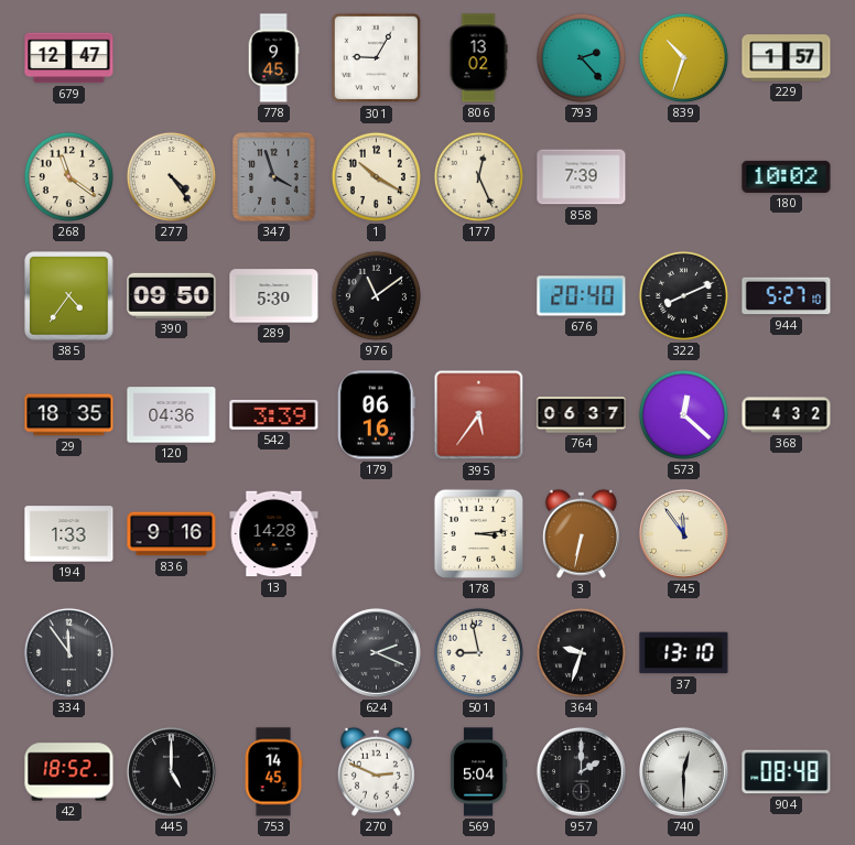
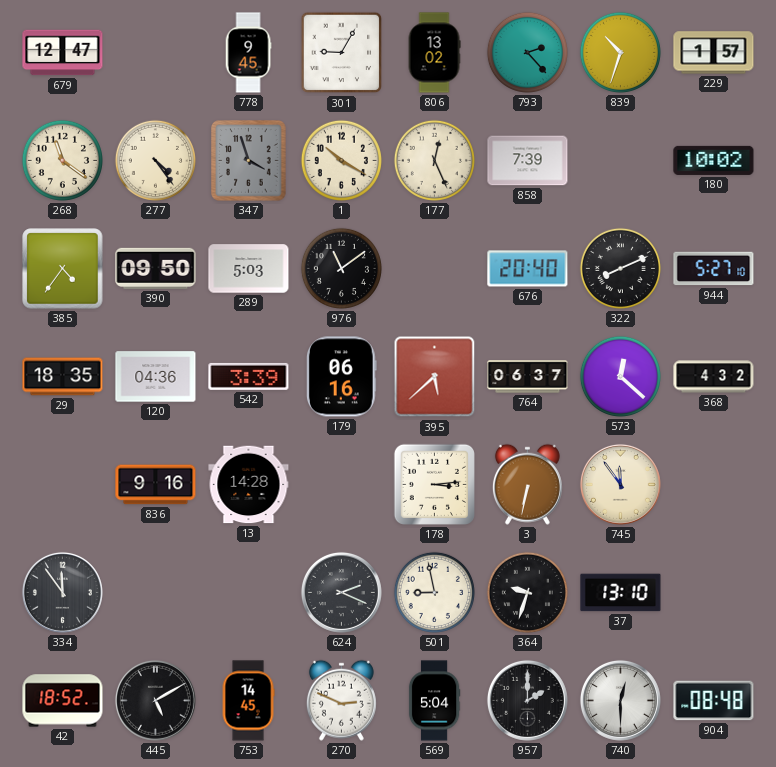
289: 5:30 -> 5:03 (249, 269)
395: 5:36 -> 5:38 (435, 377)
194: 1:33 -> none (69, 534)
445: 5:00 -> 5:10 (155, 700)
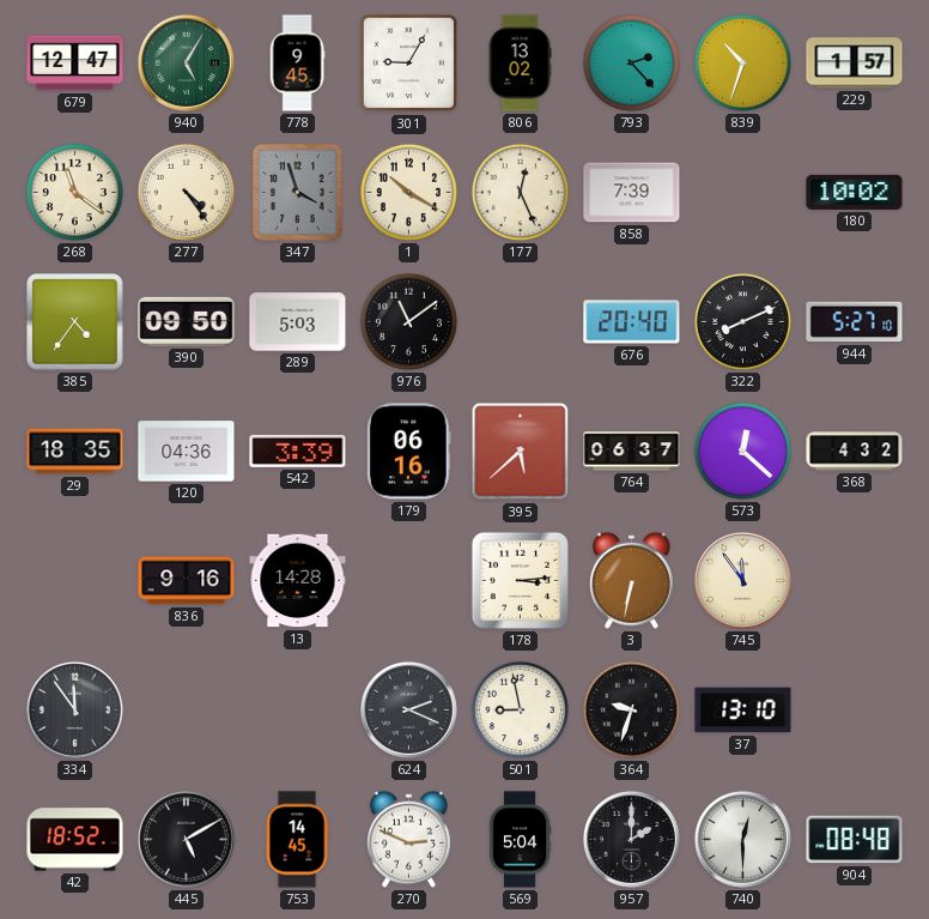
940: none -> 5:05 (186, 62)
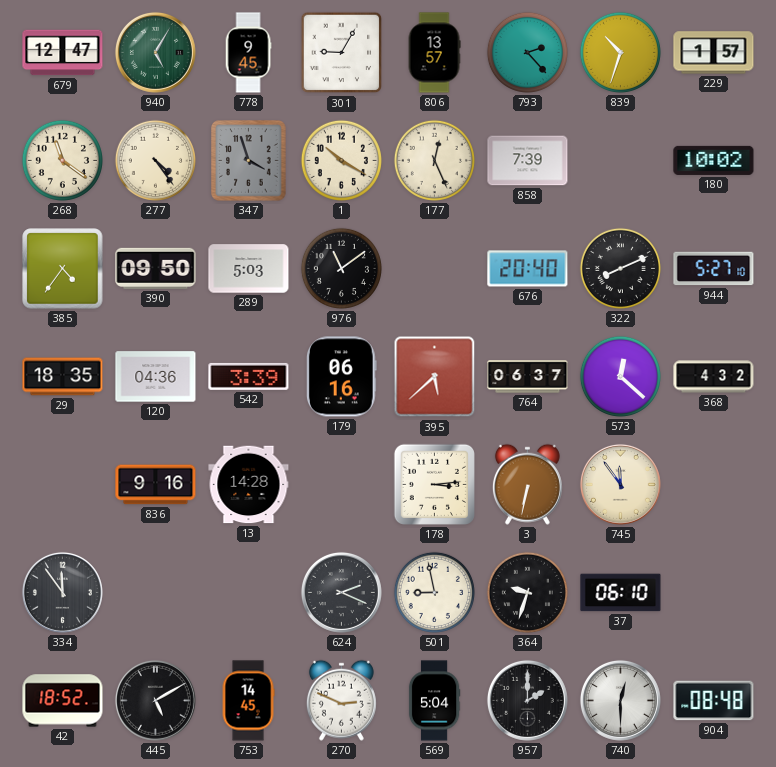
806: 13:02 -> 13:57 (434, 53)
37: 13:10 -> 06:10 (621, 593)
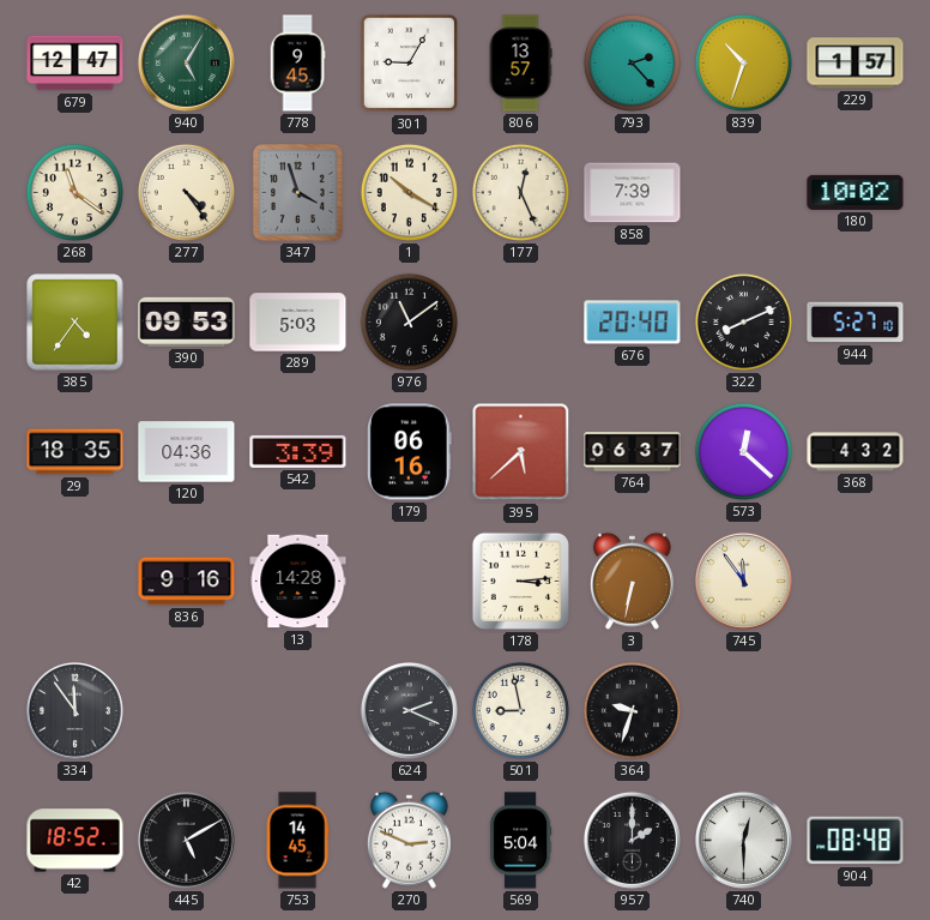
390: 09:50 -> 09:53 (187, 321)
37: 06:10 -> none (621, 593)
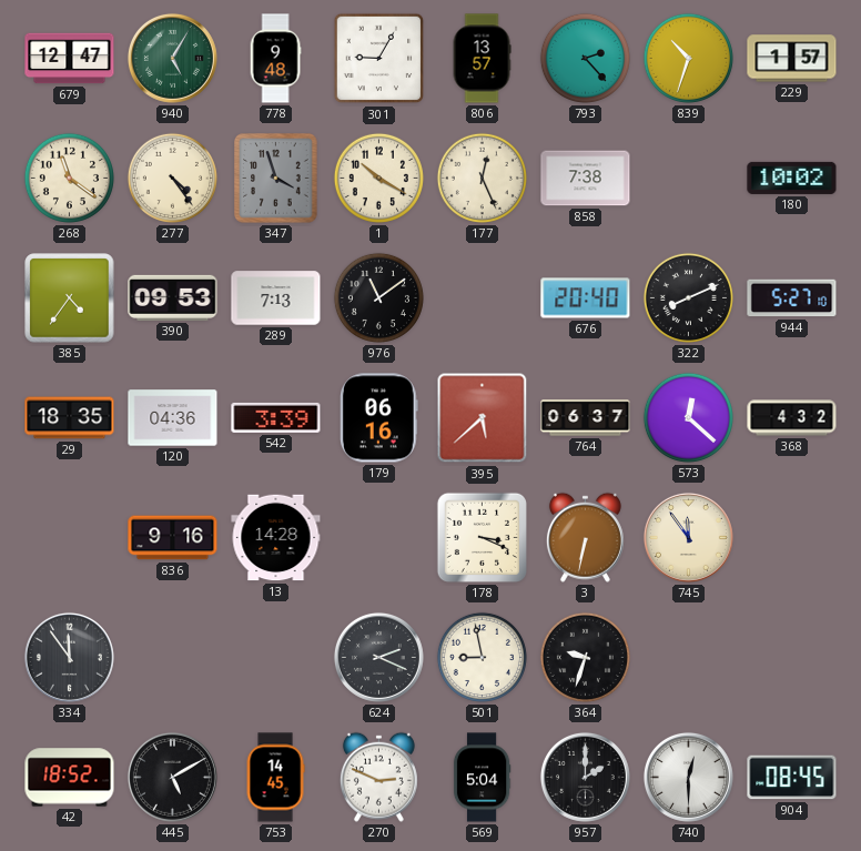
778: 9:45 -> 9:48 (275, 59)
858: 7:39 -> 7:38 (586, 179)
289: 5:03 -> 7:13 (276, 298)
178: 3:14 -> 3:19 (482, 537)
904: 08:48 -> 08:45 (792, 778)
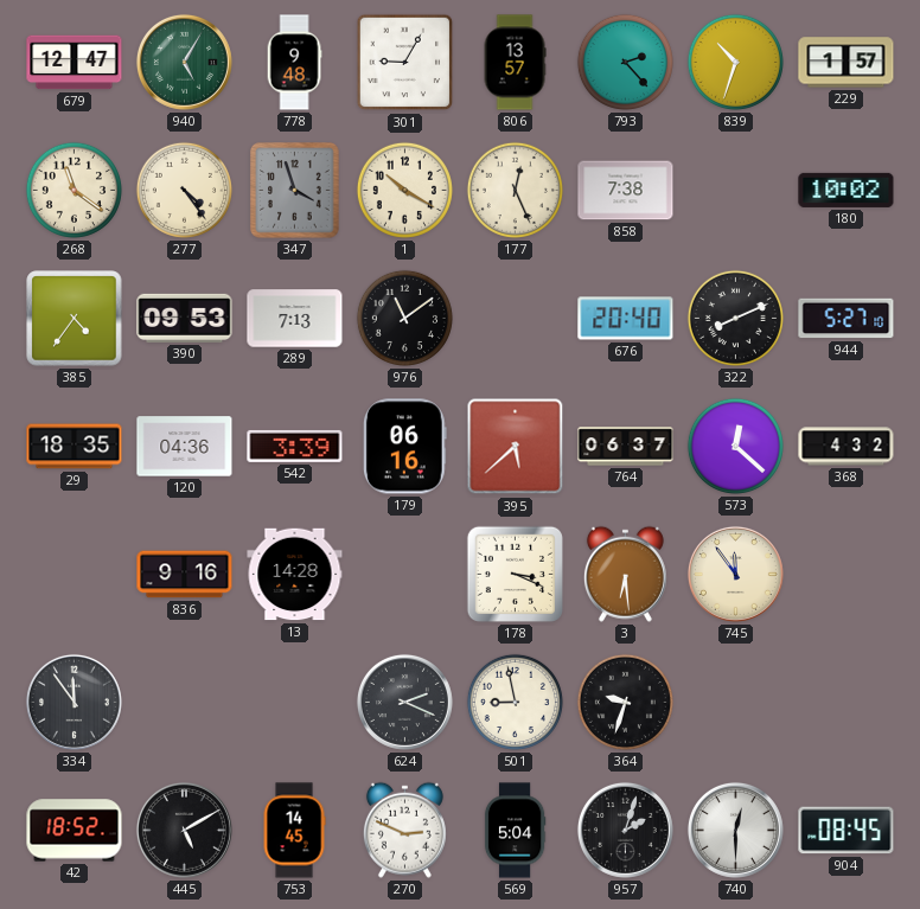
3: 6:32 -> 6:29 (625, 574)
957: 2:00 -> 2:03 (625, 830)
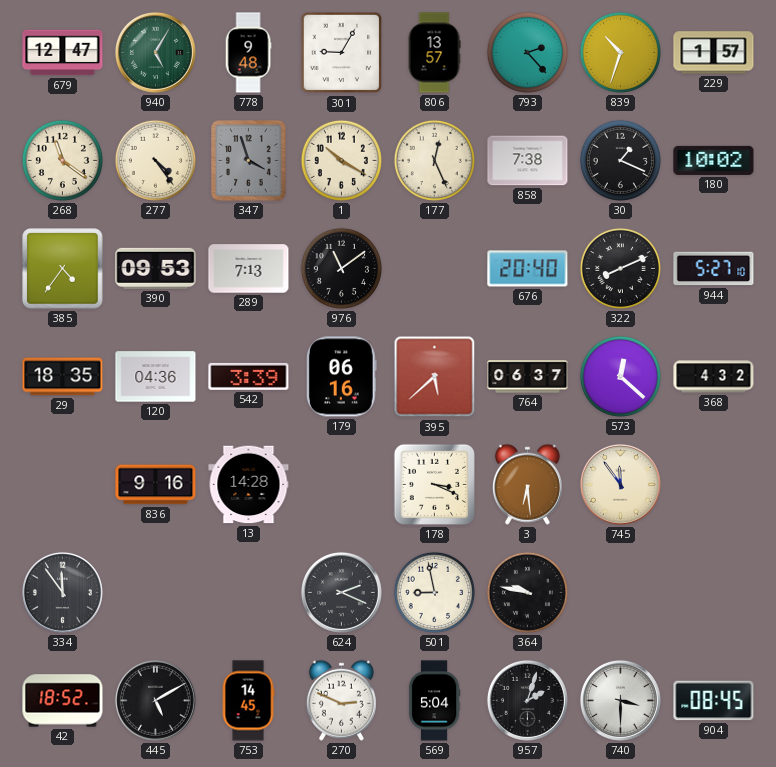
30: none -> 1:19 (620, 160)
364: 9:33 -> 9:47 (527, 592)
740: 12:30 -> 3:30 (620, 700)
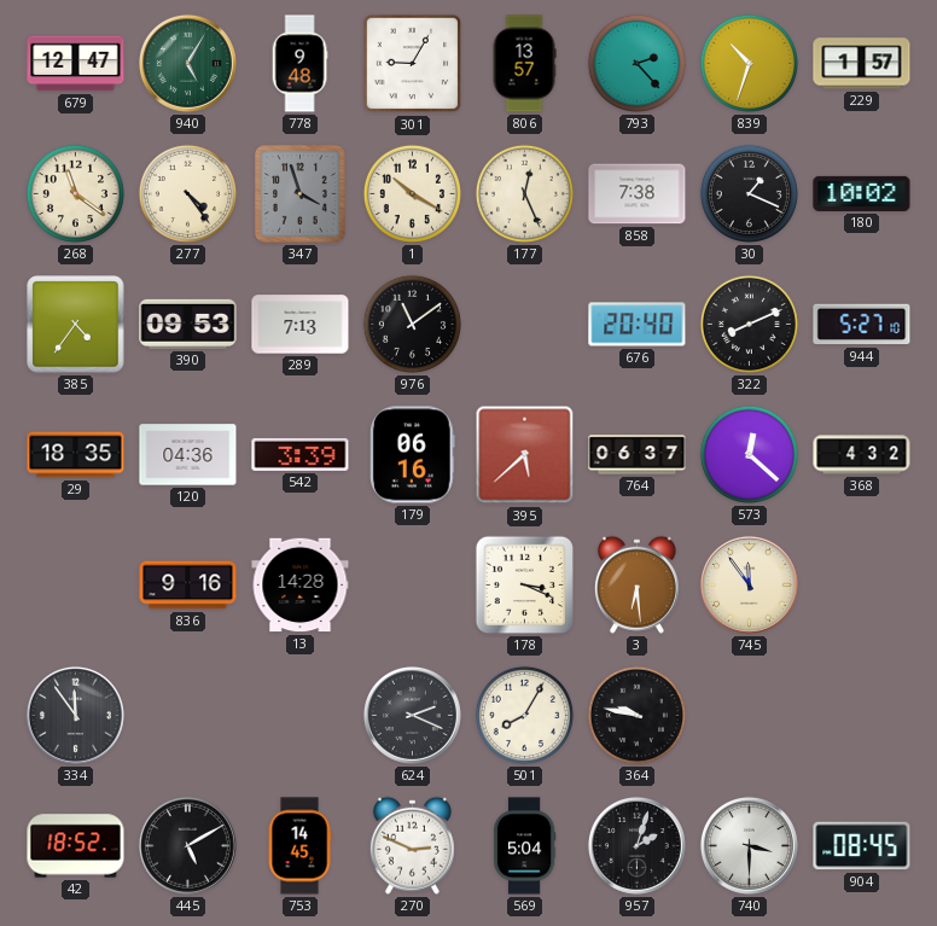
501: 8:58 -> 8:05 (524, 715)
